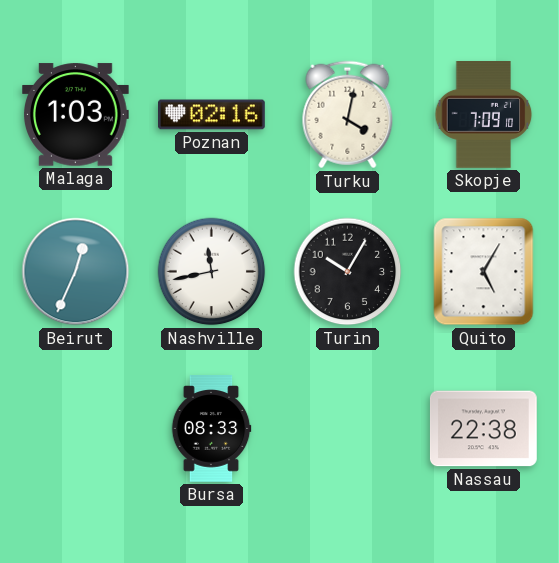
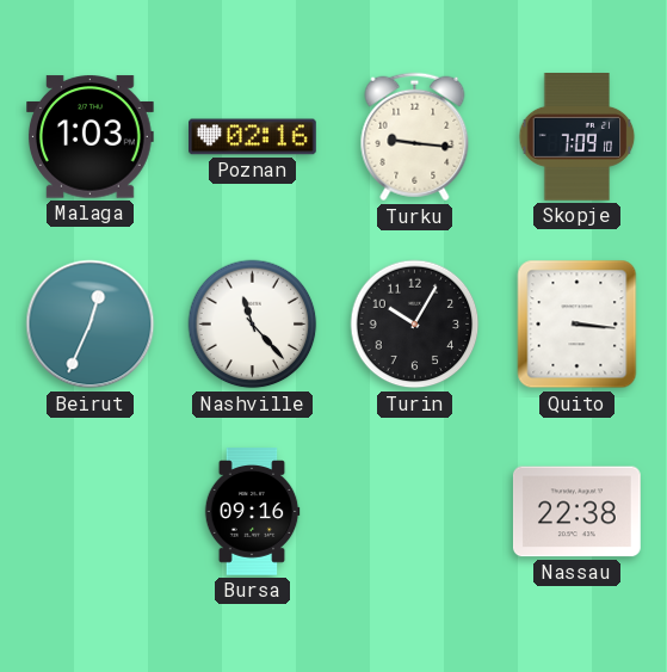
Turku: 4:02 -> 9:16 (415, 137)
Nashville: 11:43 -> 11:23 (253, 325)
Quito: 5:05 -> 3:16 (578, 325)
Bursa: 08:33 -> 09:16 (252, 512)
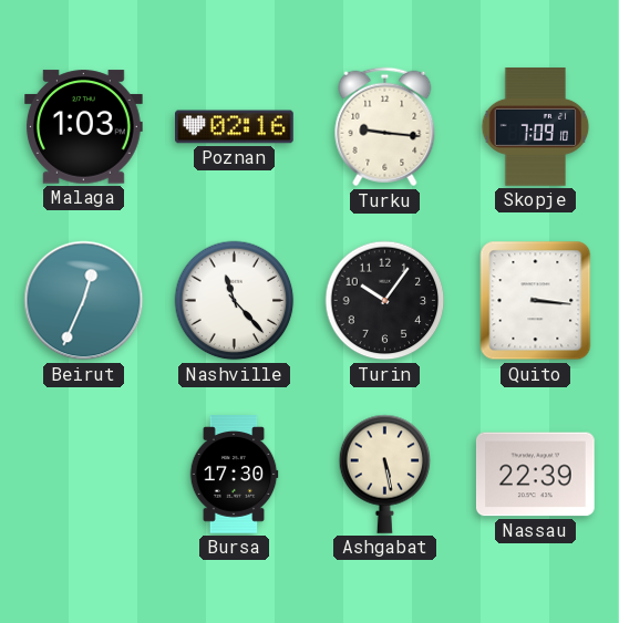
Turin: 10:05 -> 10:06 (385, 301)
Bursa: 09:16 -> 17:30 (234, 475)
Ashgabat: none -> 5:28 (385, 474)
Nassau: 22:38 -> 22:39 (536, 475)
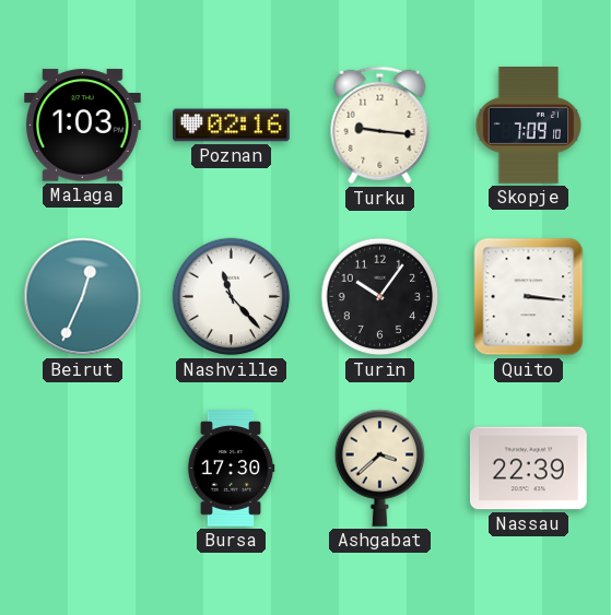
Ashgabat: 5:28 -> 3:38 (380, 468)
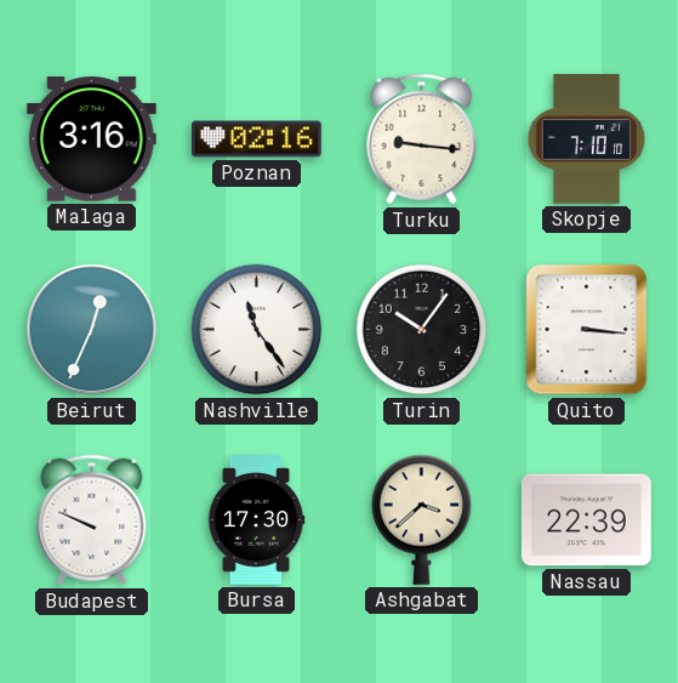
Malaga: 1:03 -> 3:16 (92, 140)
Skopje: 7:09 -> 7:10 (587, 140)
Nashville: 11:23 -> 11:24 (257, 330)
Budapest: none -> 9:49 (92, 520)
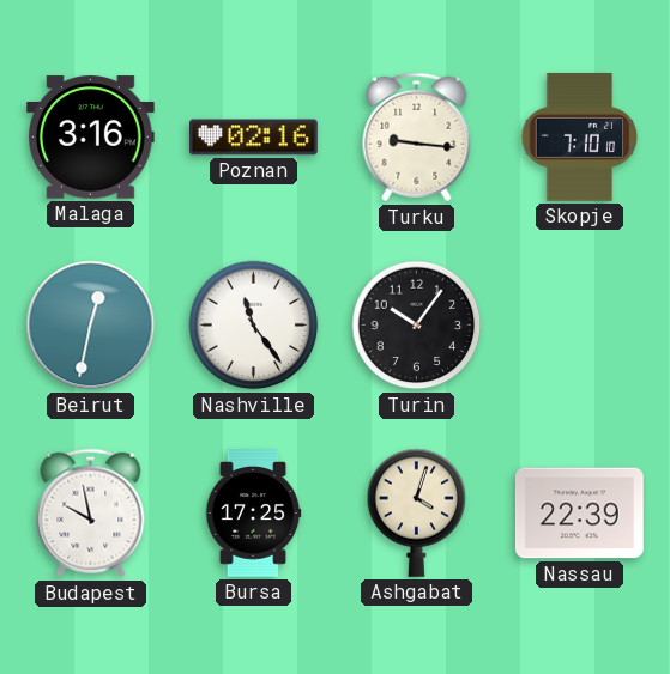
Beirut: 12:34 -> 12:32 (91, 326)
Quito: 3:16 -> none (587, 330)
Budapest: 9:49 -> 9:58 (91, 514)
Bursa: 17:30 -> 17:25 (253, 514)
Ashgabat: 3:38 -> 4:03 (417, 512)
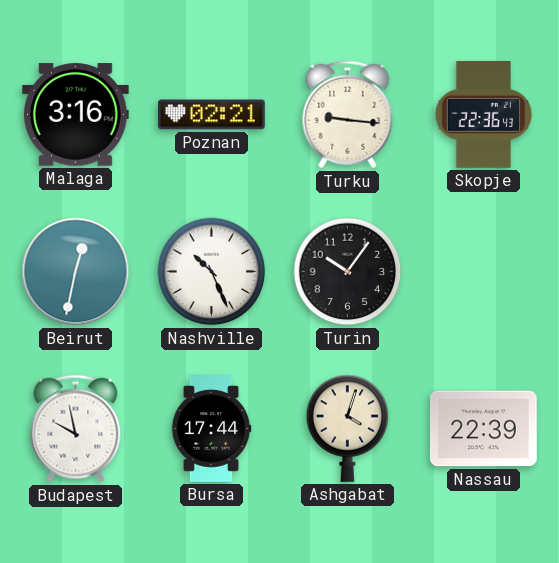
Poznan: 02:16 -> 02:21 (212, 115)
Skopje: 7:10 -> 22:36 (484, 115)
Nashville: 11:24 -> 10:26 (212, 272)
Bursa: 17:25 -> 17:44 (211, 429)
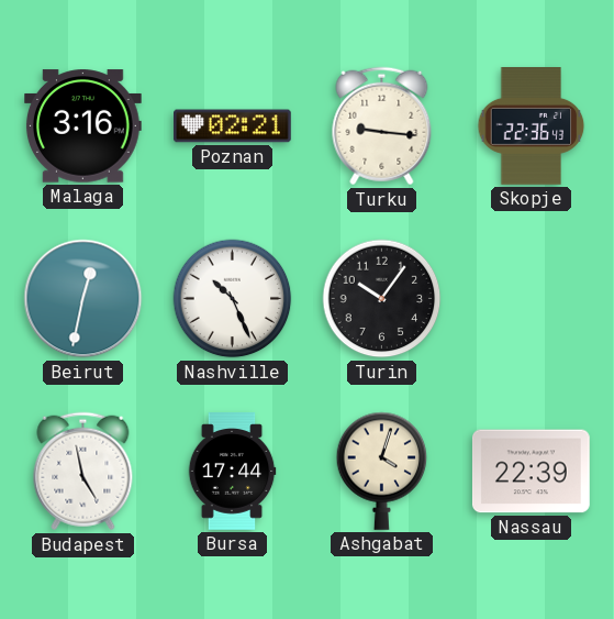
Budapest: 9:58 -> 4:58 (83, 472)
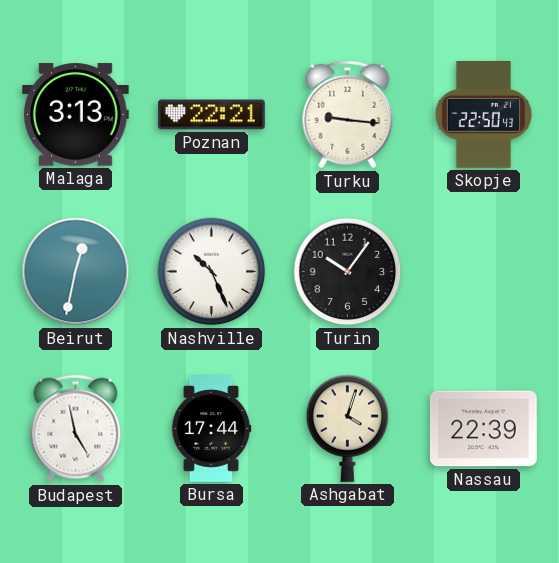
Malaga: 3:16 -> 3:13 (76, 115)
Poznan: 02:21 -> 22:21 (212, 115)
Skopje: 22:36 -> 22:50 (484, 115)
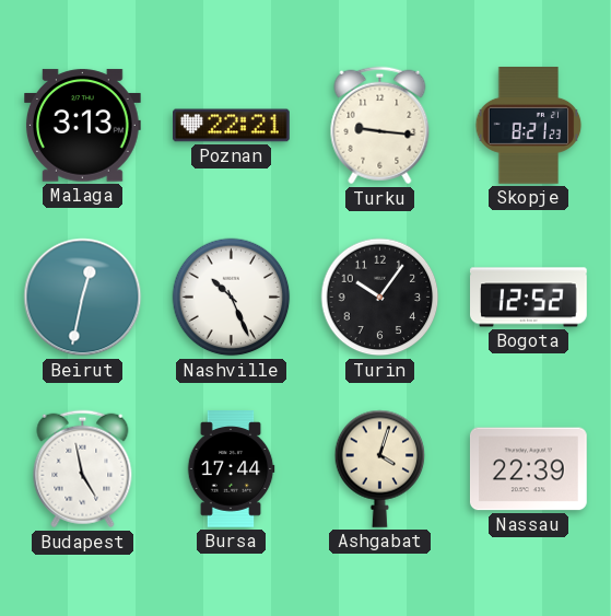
Skopje: 22:50 -> 8:21 (529, 126)
Bogota: none -> 12:52 (529, 298)
